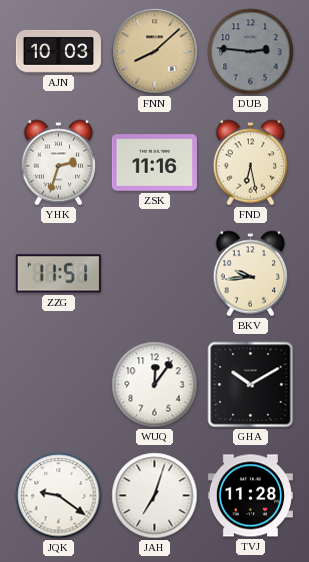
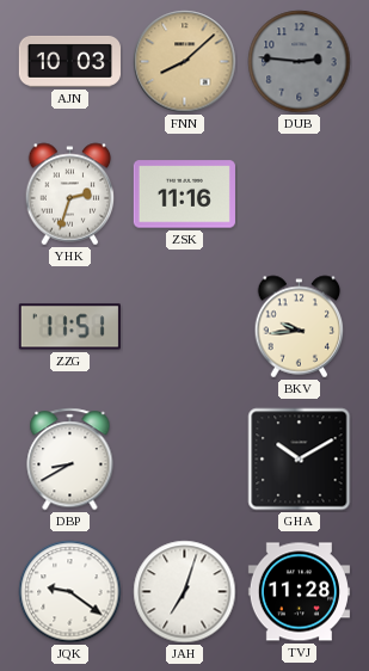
FND: 6:28 -> none (251, 163)
DBP: none -> 8:40 (70, 460)
WUQ: 12:06 -> none (155, 385)
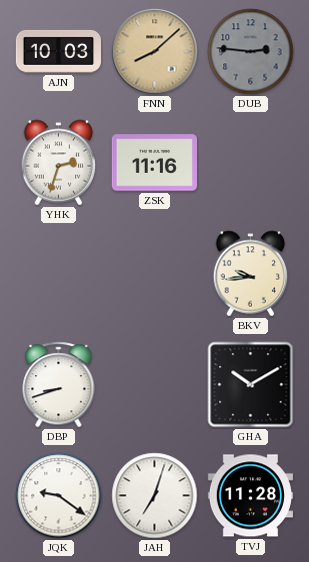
ZZG: 11:51 -> none (69, 327)
DBP: 8:40 -> 8:42 (59, 385)
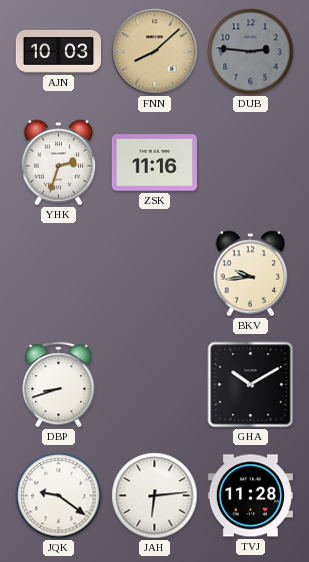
JAH: 7:03 -> 6:14 (155, 496)
